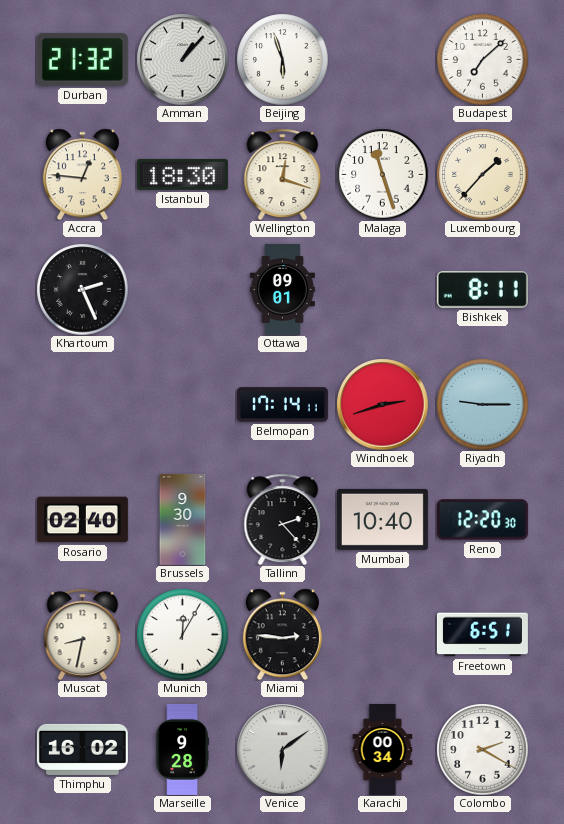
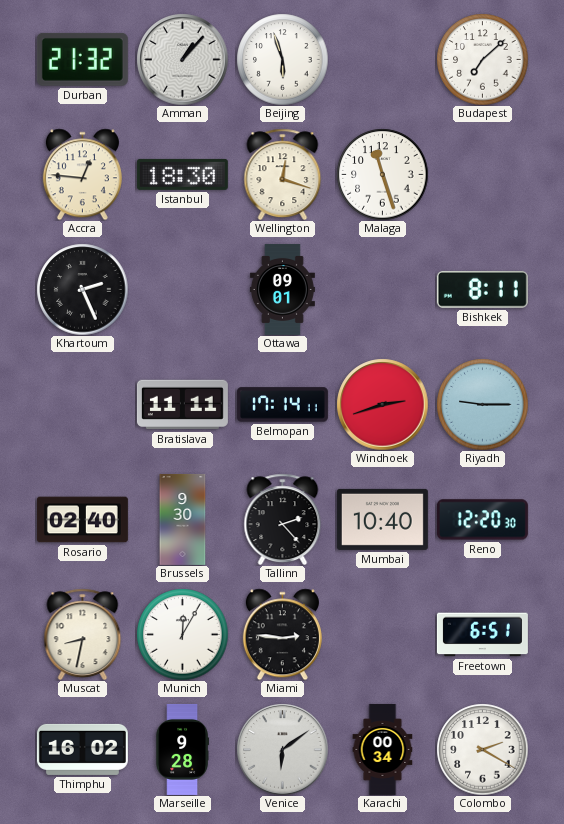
Luxembourg: 1:37 -> none (482, 174)
Bratislava: none -> 11:11 (182, 405)
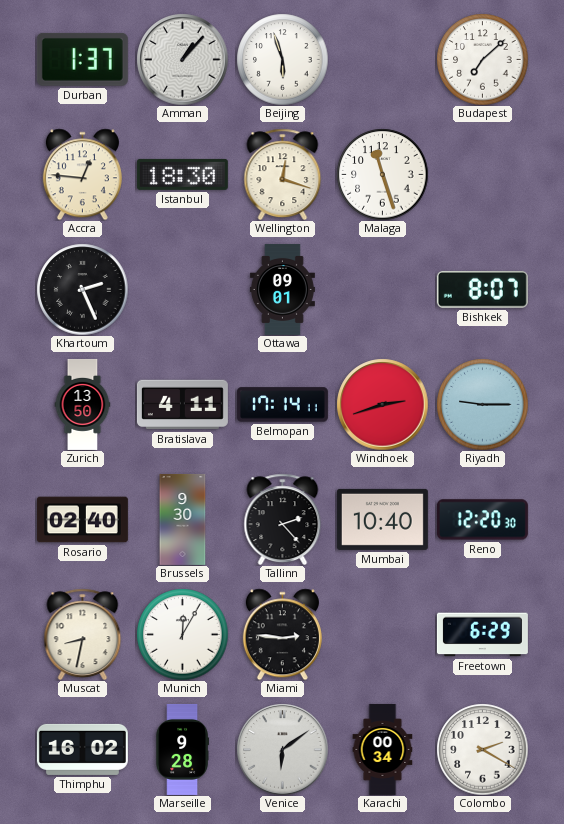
Durban: 21:32 -> 1:37 (82, 59)
Bishkek: 8:11 -> 8:07 (482, 289)
Zurich: none -> 13:50 (83, 404)
Bratislava: 11:11 -> 4:11 (182, 405)
Freetown: 6:51 -> 6:29 (482, 635)
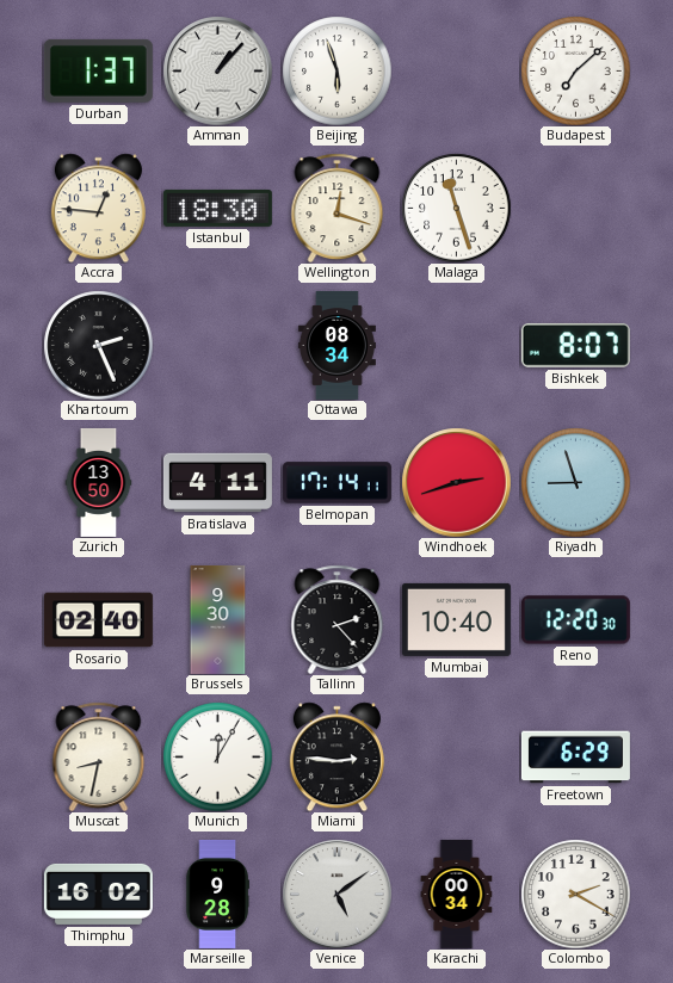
Ottawa: 09:01 -> 08:34 (336, 345)
Riyadh: 9:15 -> 8:57 (575, 482)
Venice: 6:09 -> 5:09 (336, 894)
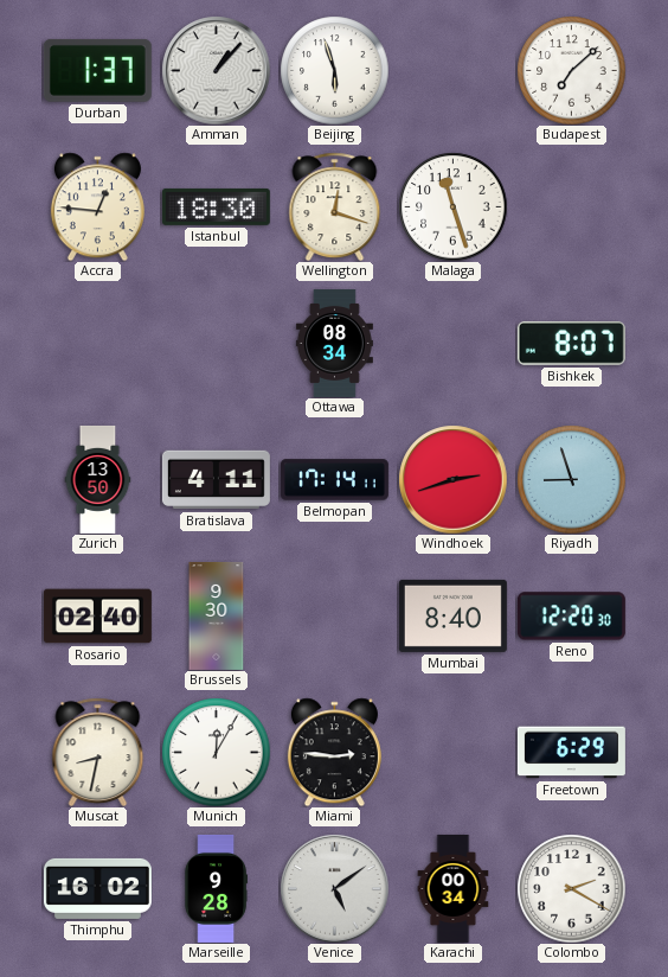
Khartoum: 2:26 -> none (98, 345)
Tallinn: 2:23 -> none (338, 619)
Mumbai: 10:40 -> 8:40 (452, 615)
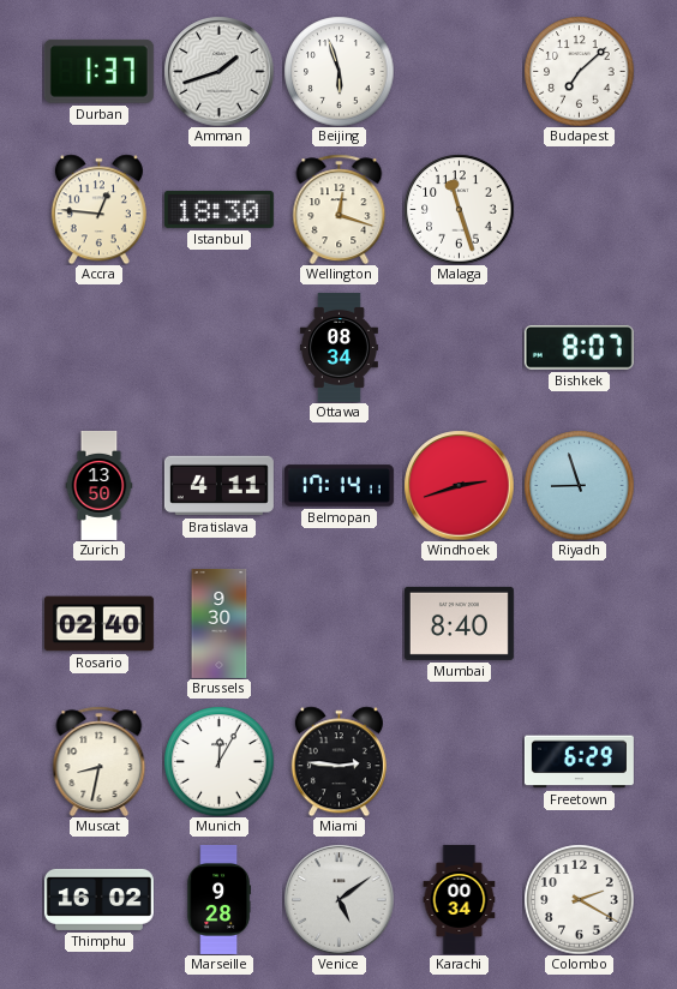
Amman: 1:07 -> 1:42 (218, 71)
Reno: 12:20 -> none (571, 617)
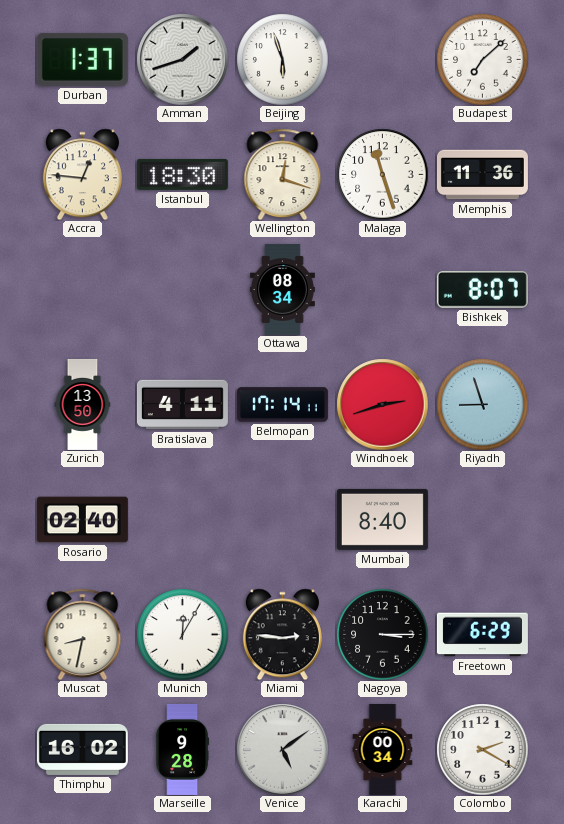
Memphis: none -> 11:36 (482, 175)
Brussels: 9:30 -> none (220, 623)
Nagoya: none -> 3:15 (382, 634)
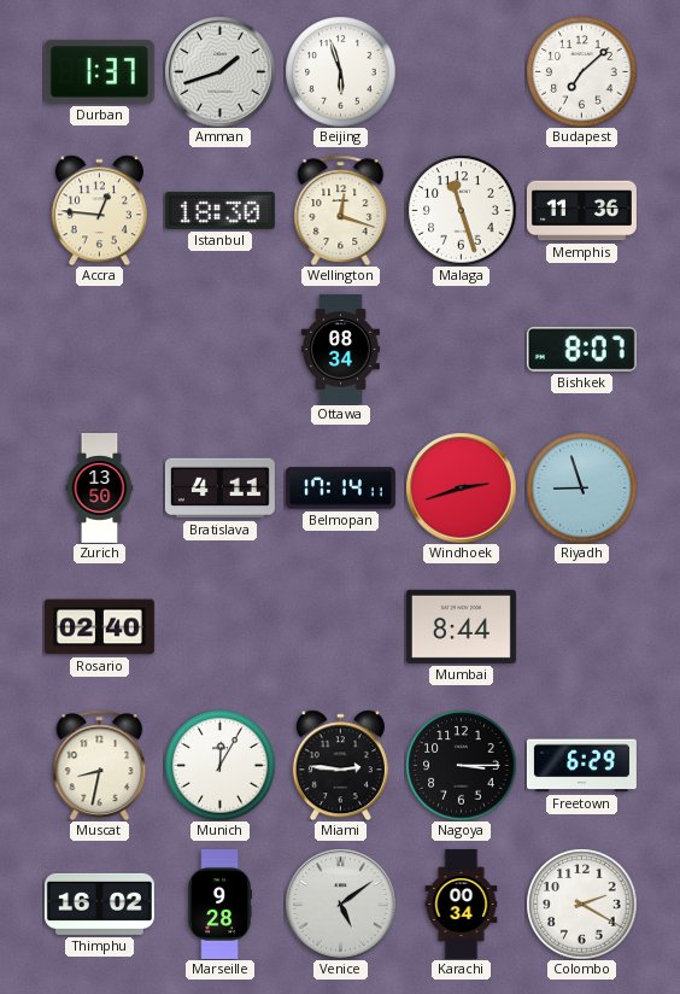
Mumbai: 8:40 -> 8:44 (461, 626)
